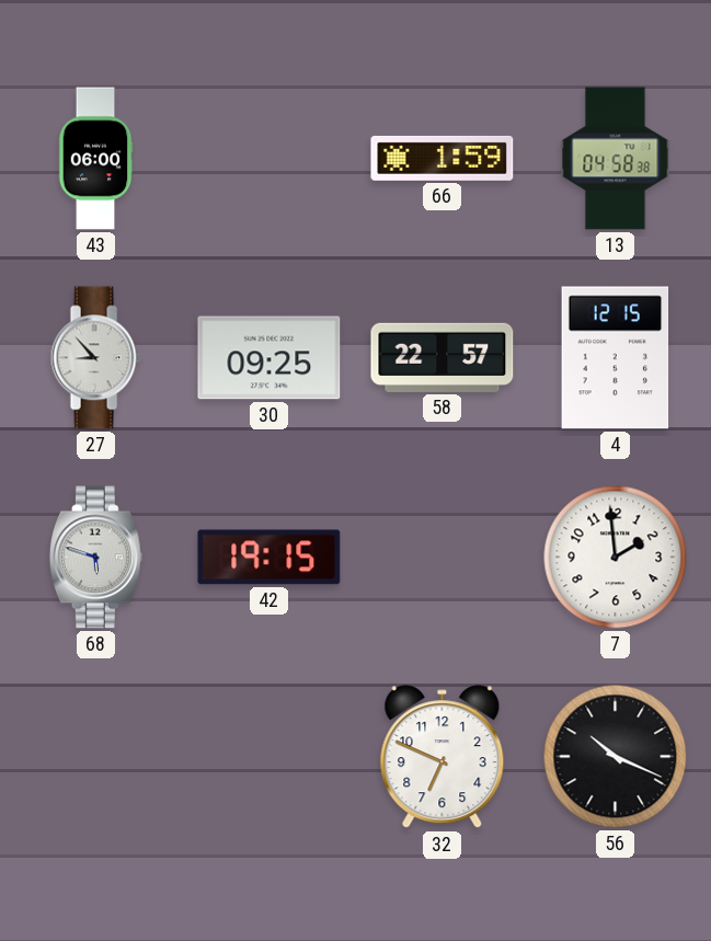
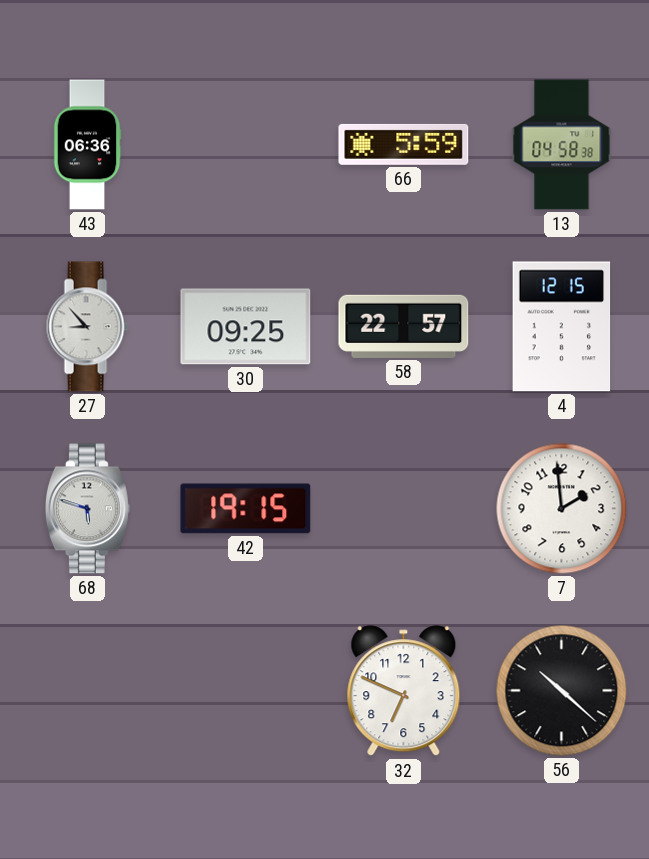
43: 06:00 -> 06:36 (87, 145)
66: 1:59 -> 5:59 (404, 144)
56: 10:19 -> 10:22 (562, 691)
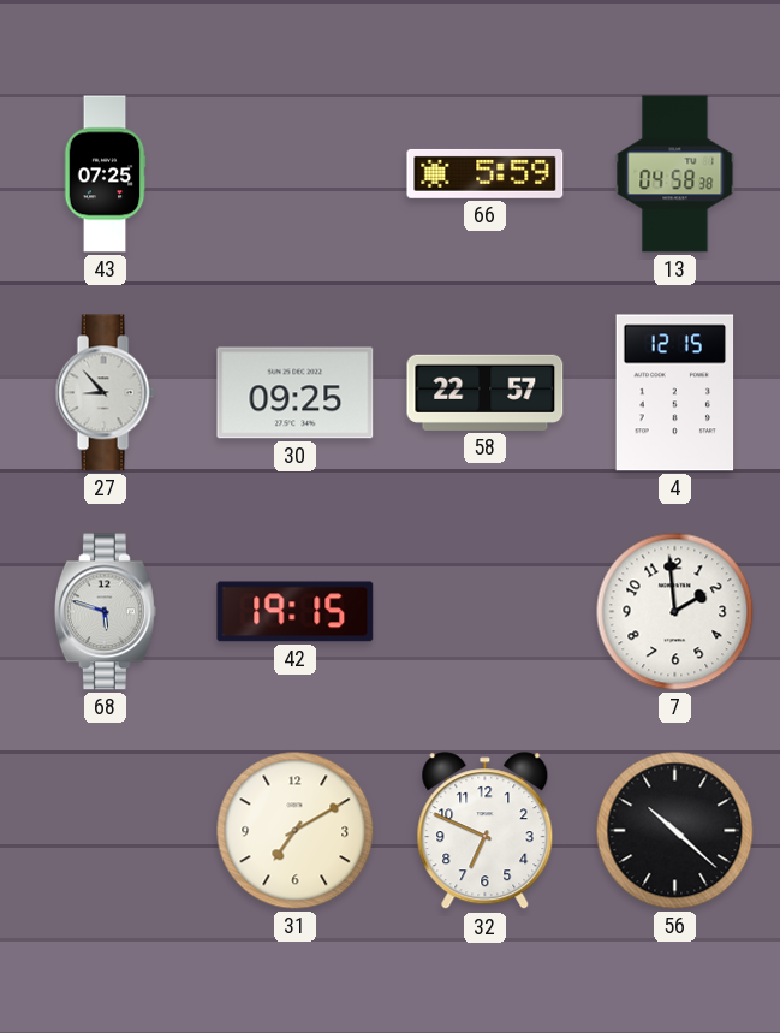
43: 06:36 -> 07:25 (105, 174)
31: none -> 7:10 (296, 831)
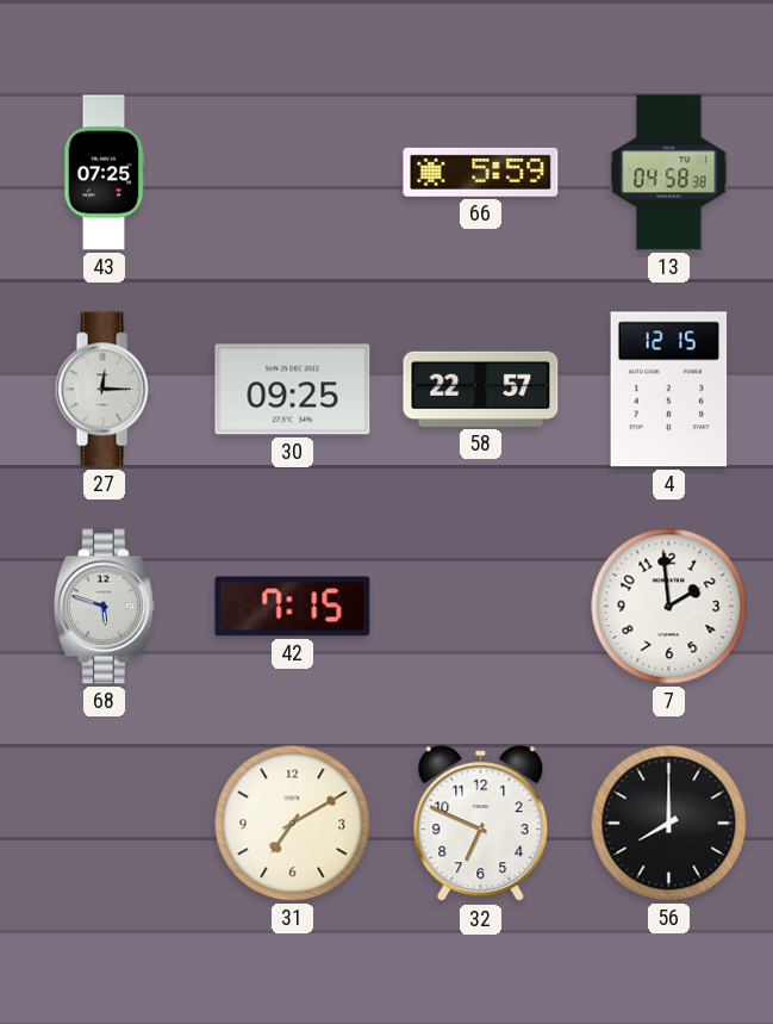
27: 8:53 -> 12:15 (104, 390)
42: 19:15 -> 7:15 (293, 607)
56: 10:22 -> 8:00 (669, 824)
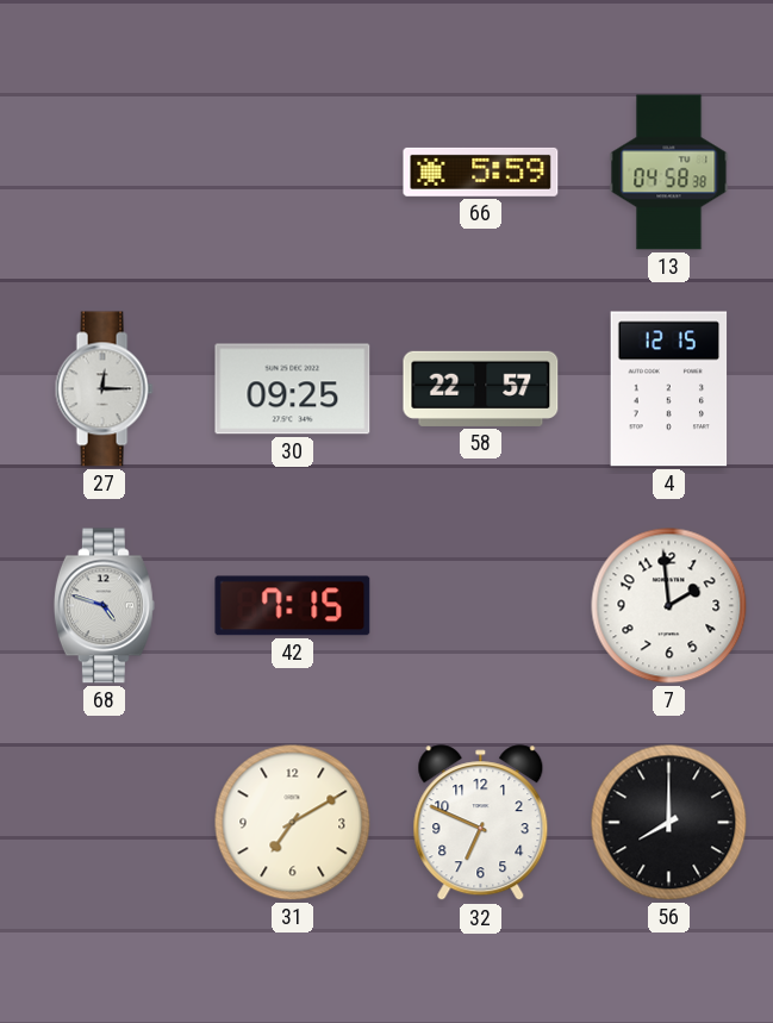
43: 07:25 -> none (104, 173)
68: 5:48 -> 4:48 (104, 606)
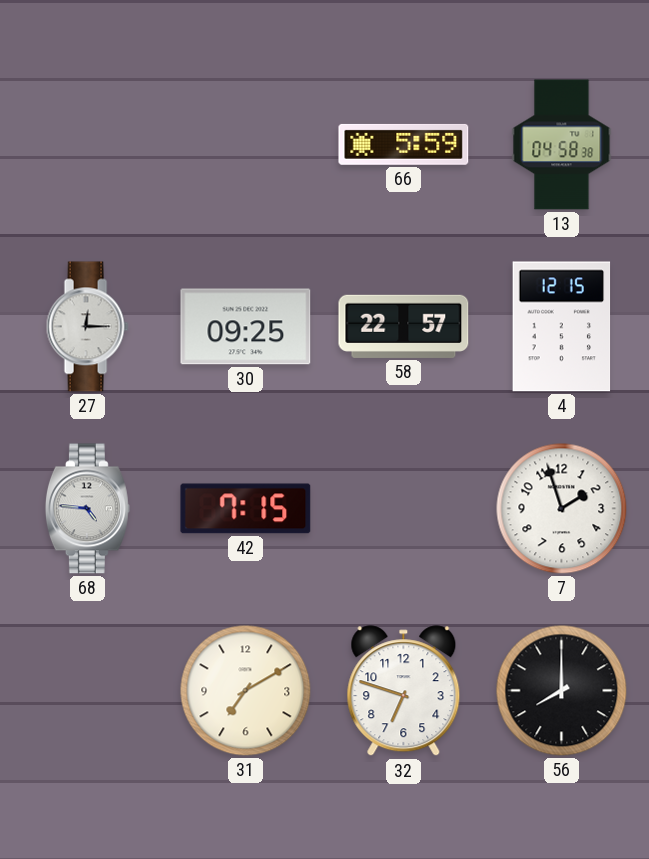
68: 4:48 -> 4:46 (87, 509)
7: 1:59 -> 1:57 (562, 509)
32: 6:49 -> 6:48 (404, 691)
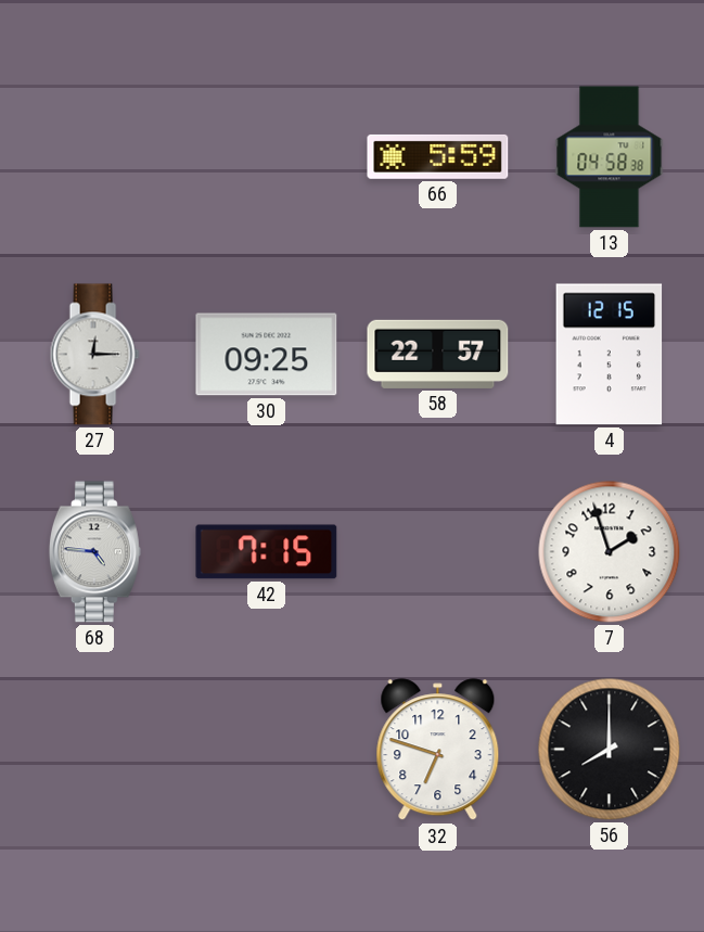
31: 7:10 -> none (246, 691)
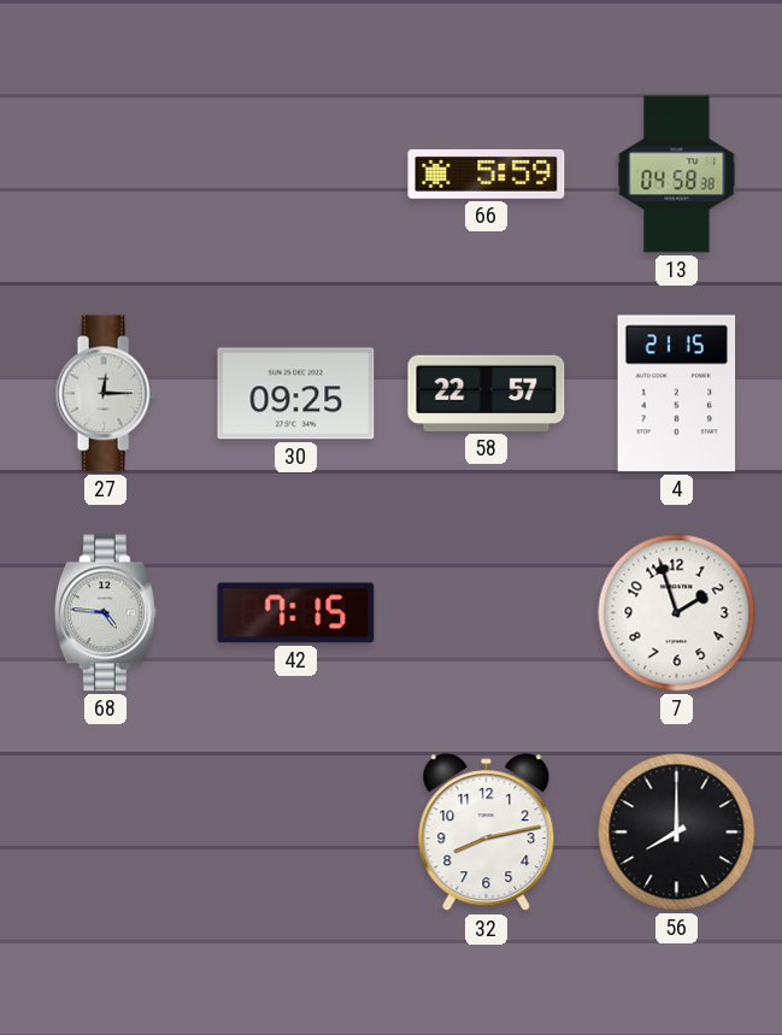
4: 12:15 -> 21:15 (677, 394)
32: 6:48 -> 8:13 (487, 833)
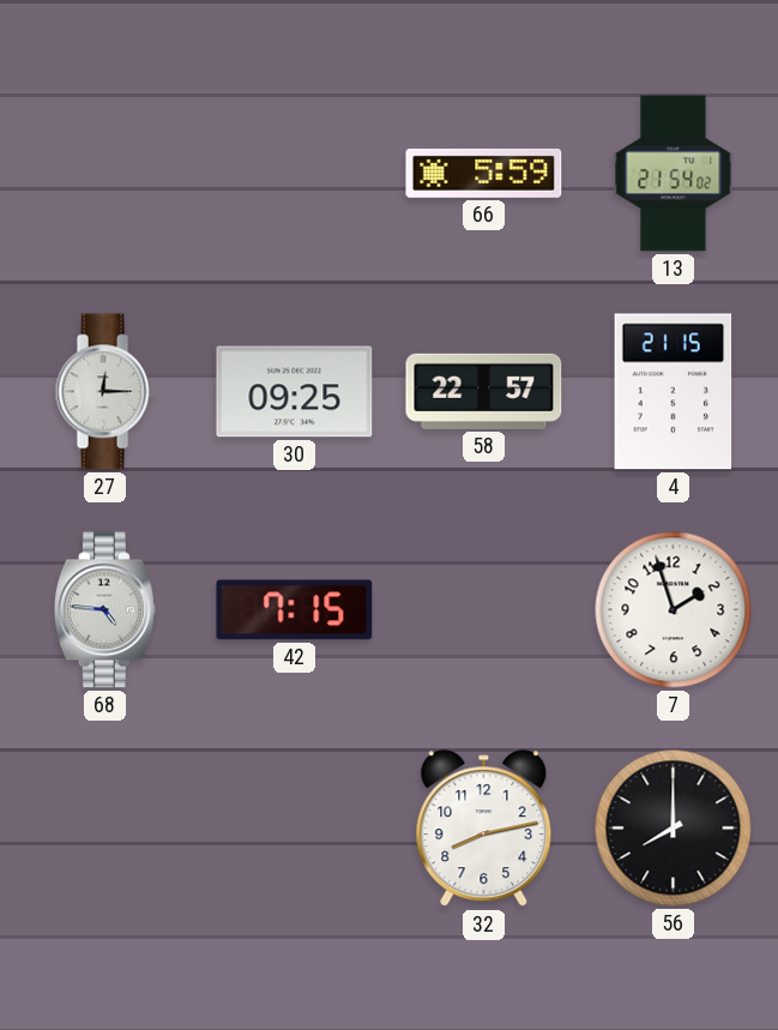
13: 04:58 -> 21:54 (674, 174)
